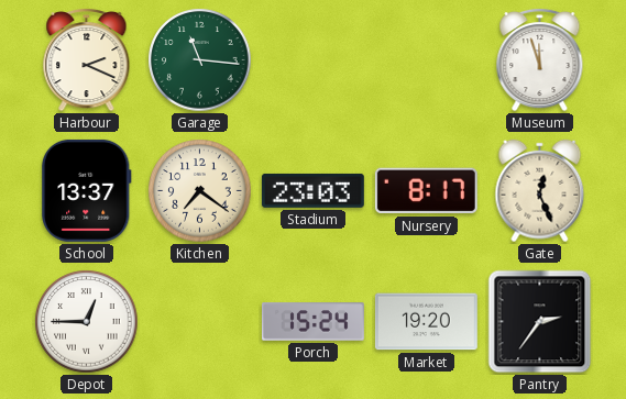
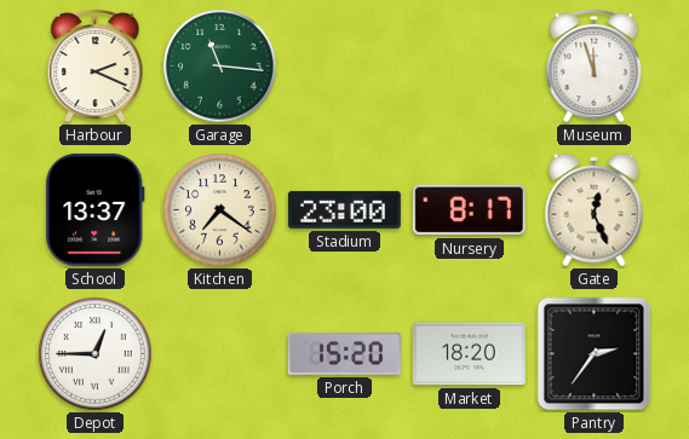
Stadium: 23:03 -> 23:00 (344, 209)
Porch: 15:24 -> 15:20 (344, 354)
Market: 19:20 -> 18:20 (469, 354)
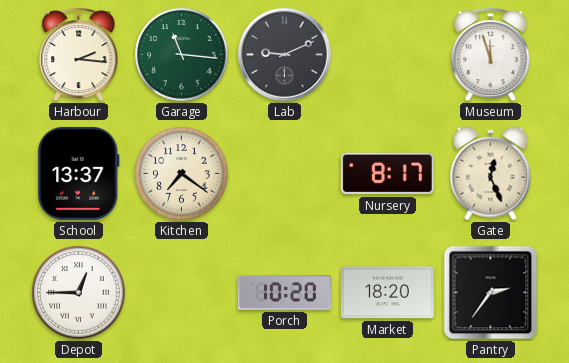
Harbour: 2:19 -> 2:16 (79, 54)
Lab: none -> 9:11 (285, 55)
Stadium: 23:00 -> none (344, 209)
Porch: 15:20 -> 10:20 (284, 293)
